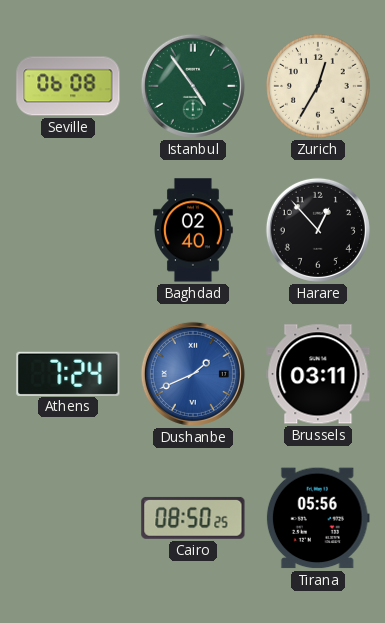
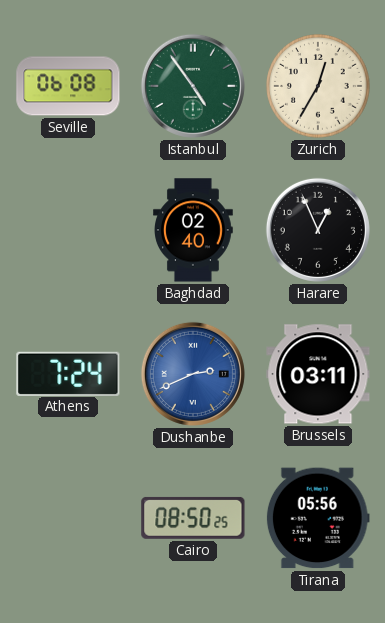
Harare: 12:53 -> 12:56 (318, 230)
Dushanbe: 1:41 -> 2:41 (193, 374)
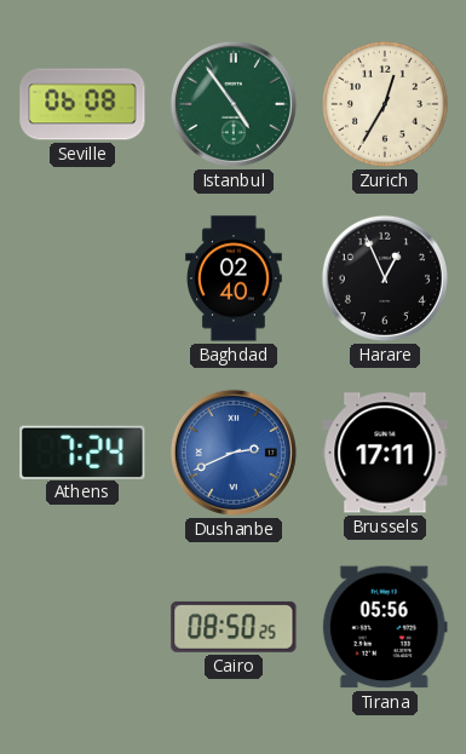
Brussels: 03:11 -> 17:11 (385, 453)
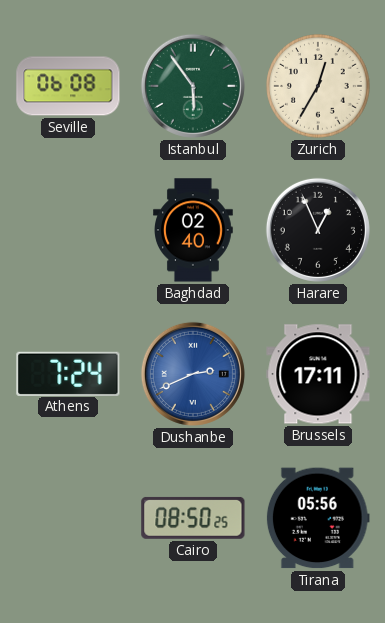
Istanbul: 4:54 -> 5:54 (193, 86)
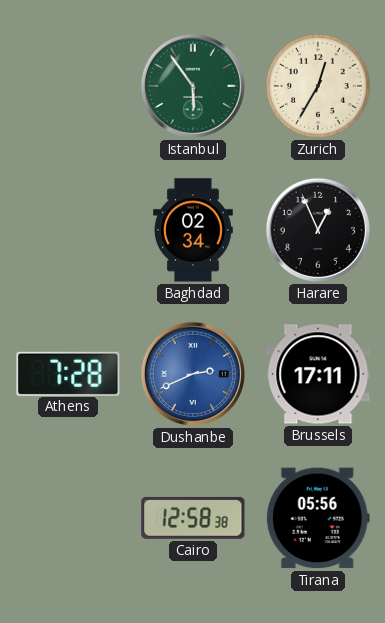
Seville: 06:08 -> none (68, 86)
Baghdad: 02:40 -> 02:34 (194, 230)
Athens: 7:24 -> 7:28 (68, 373)
Cairo: 08:50 -> 12:58 (193, 518)
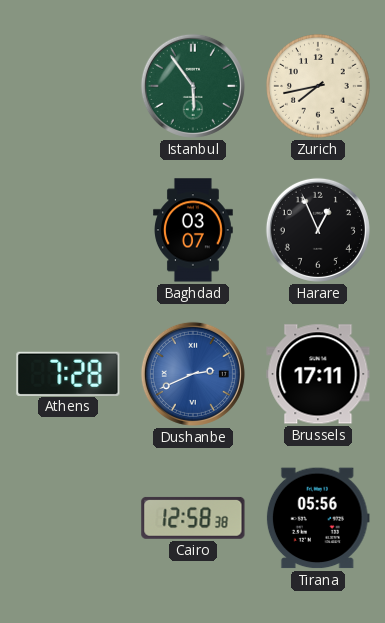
Zurich: 12:35 -> 7:43 (318, 86)
Baghdad: 02:34 -> 03:07 (194, 230)
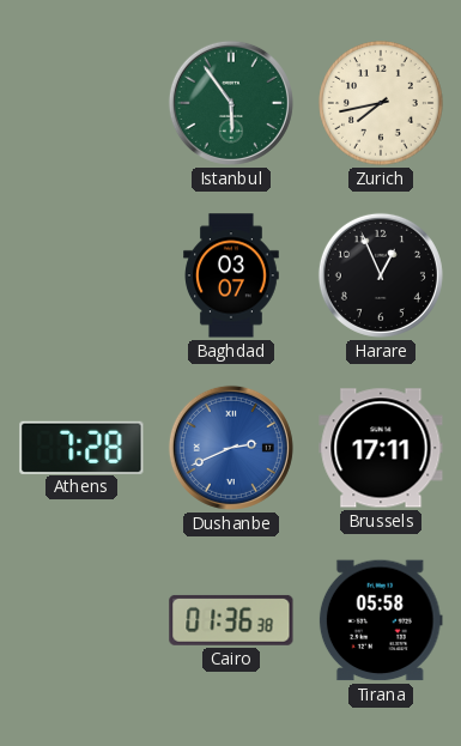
Cairo: 12:58 -> 01:36 (231, 620)
Tirana: 05:56 -> 05:58 (381, 620)
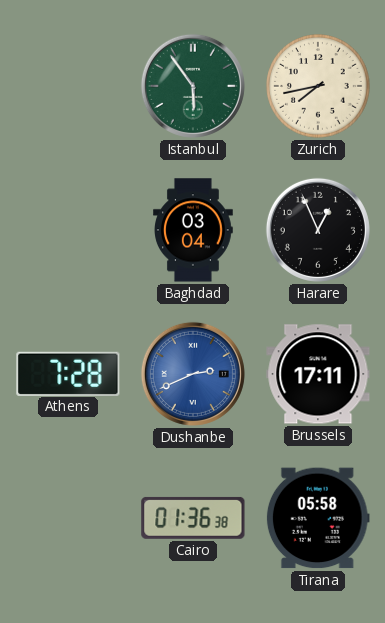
Baghdad: 03:07 -> 03:04 (194, 230)
